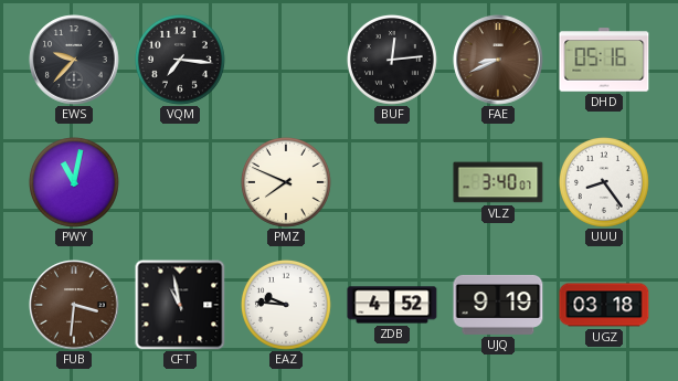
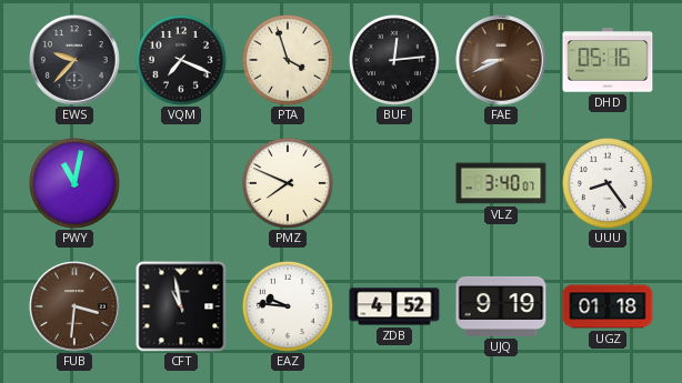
VQM: 7:16 -> 7:19 (181, 60)
PTA: none -> 3:57 (288, 60)
UGZ: 03:18 -> 01:18 (608, 306)
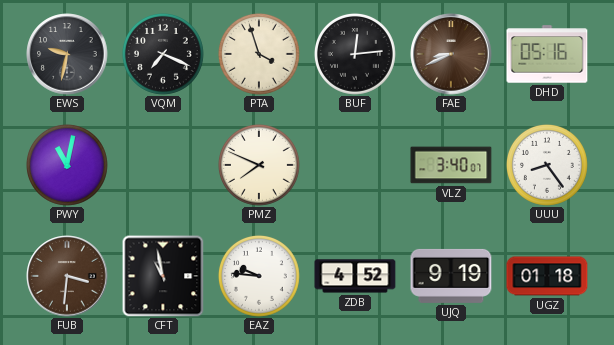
EWS: 9:37 -> 9:32 (67, 54)
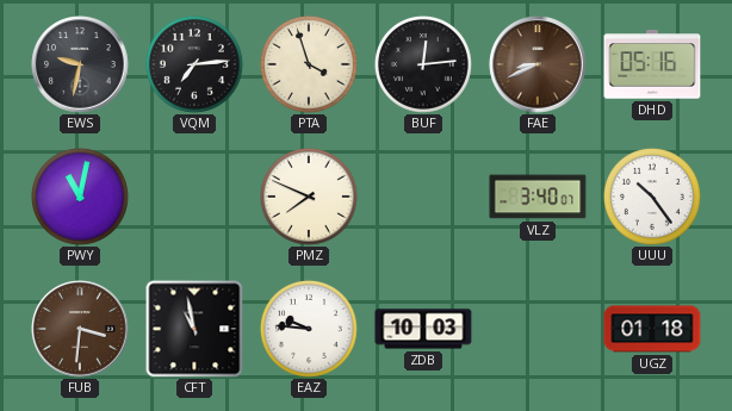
VQM: 7:19 -> 7:14 (194, 64)
UUU: 8:24 -> 10:24 (652, 197)
ZDB: 4:52 -> 10:03 (423, 329)
UJQ: 9:19 -> none (451, 276)
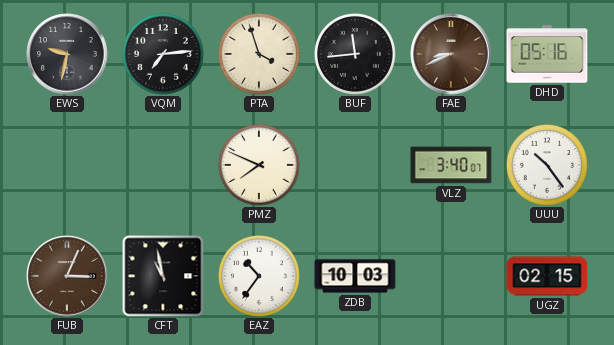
BUF: 12:14 -> 11:44 (355, 54)
PWY: 11:02 -> none (80, 197)
FUB: 3:31 -> 3:04 (67, 276)
EAZ: 9:46 -> 10:36 (259, 276)
UGZ: 01:18 -> 02:15 (547, 276)
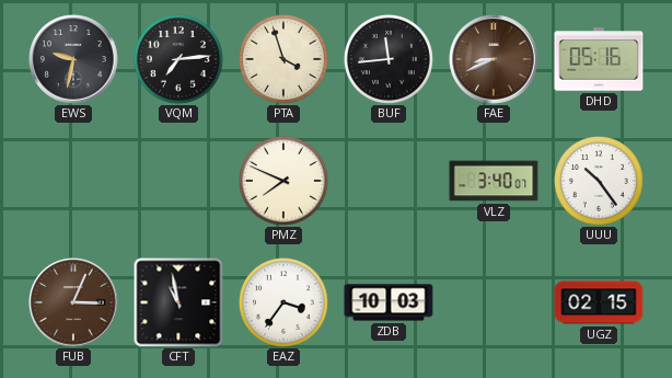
EAZ: 10:36 -> 3:36 (283, 302)
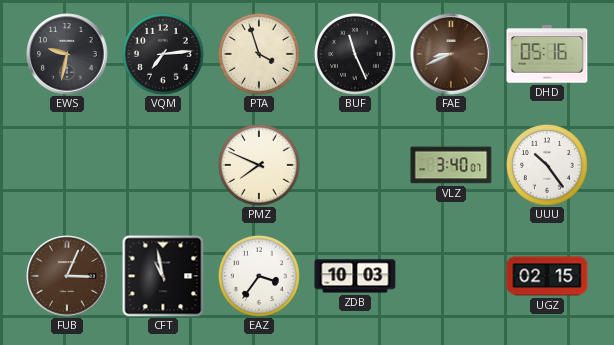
BUF: 11:44 -> 11:26 (355, 54)
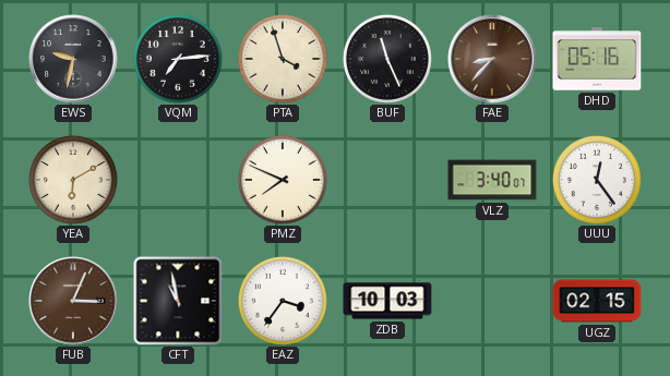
FAE: 8:41 -> 8:37 (492, 59)
YEA: none -> 6:10 (73, 180)
UUU: 10:24 -> 12:24 (597, 180)
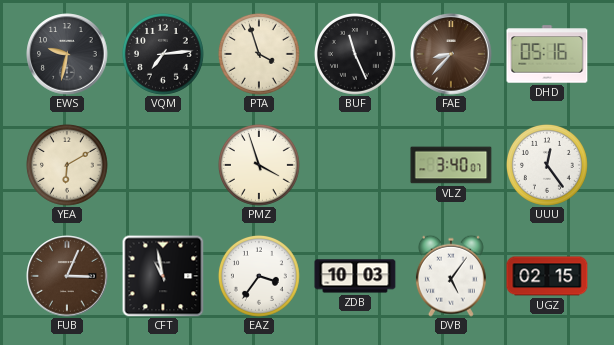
PMZ: 7:49 -> 3:57 (259, 165)
DVB: none -> 5:06 (451, 276)
